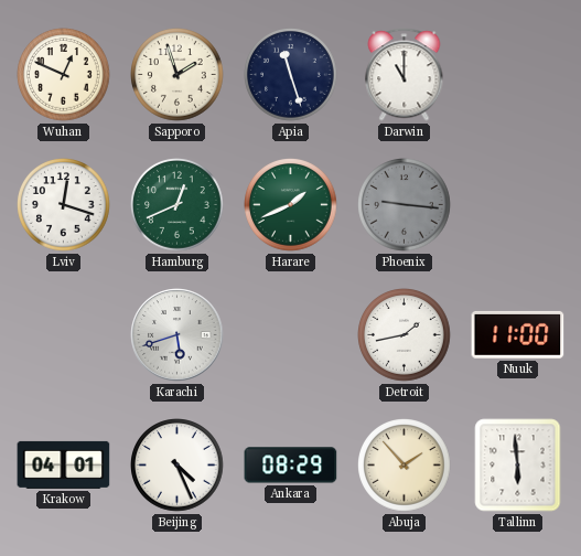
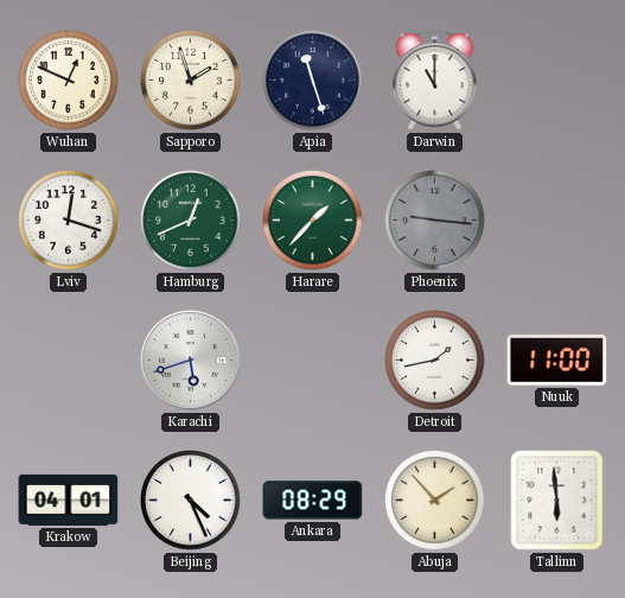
Harare: 1:41 -> 1:37 (313, 221)
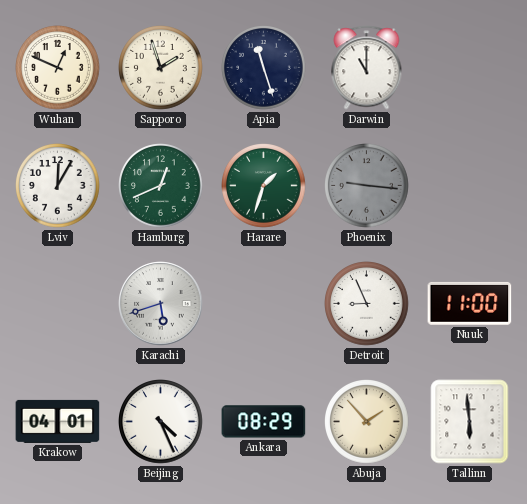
Lviv: 12:18 -> 12:05 (58, 186)
Harare: 1:37 -> 1:33 (264, 186)
Detroit: 1:43 -> 8:56 (367, 304)
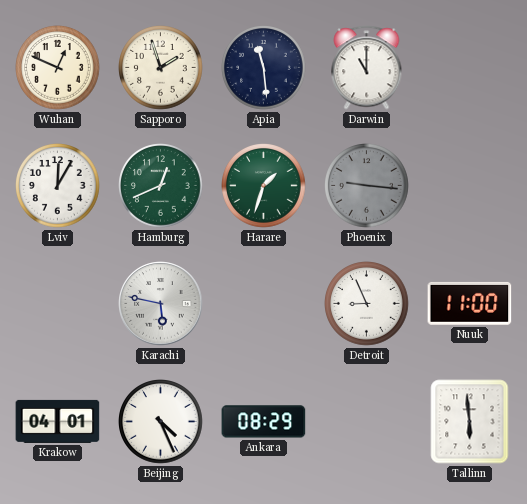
Apia: 11:27 -> 11:29 (264, 68)
Karachi: 5:42 -> 5:47 (161, 304)
Abuja: 1:53 -> none (367, 422)
